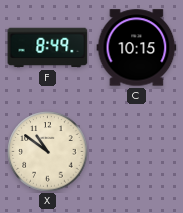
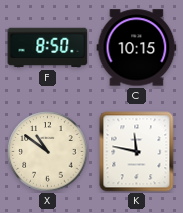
F: 8:49 -> 8:50 (48, 48)
K: none -> 11:47 (137, 152)
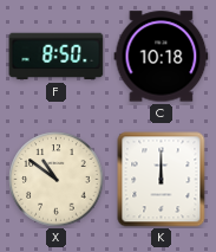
C: 10:15 -> 10:18 (162, 57)
K: 11:47 -> 12:00 (162, 180)
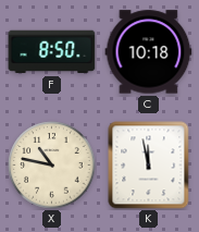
X: 10:51 -> 10:47 (52, 166)
K: 12:00 -> 11:58 (149, 166)
